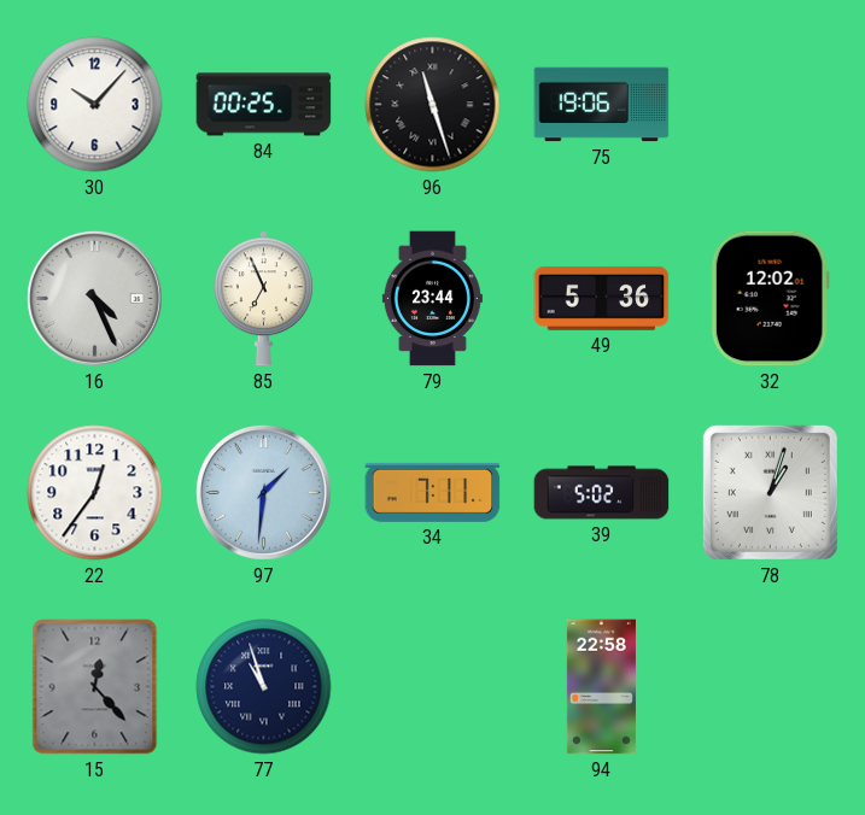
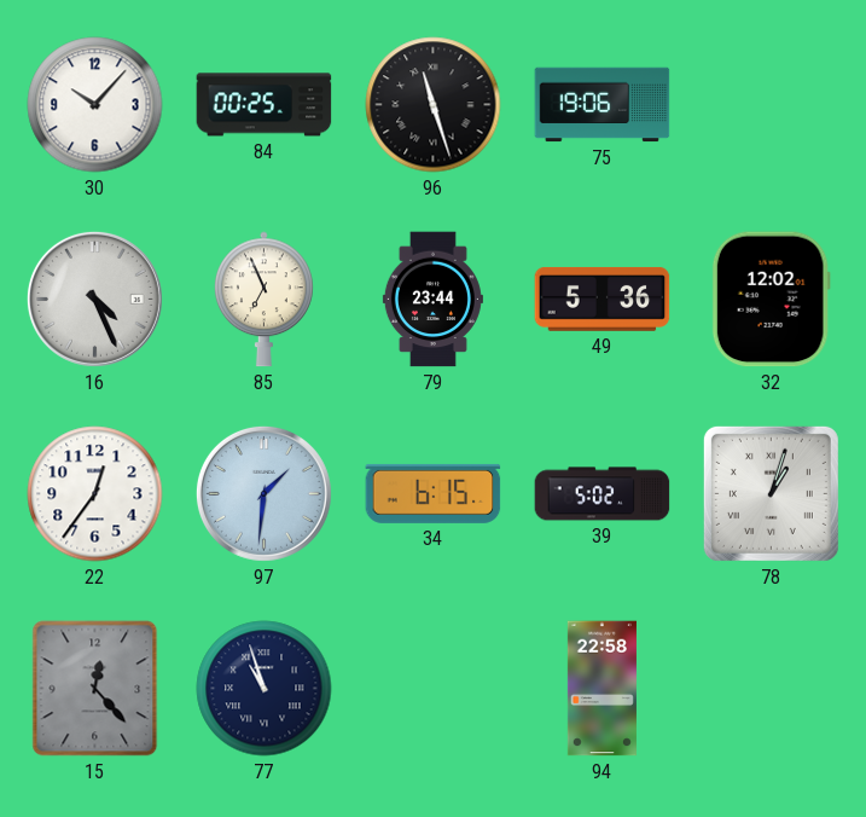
34: 7:11 -> 6:15 (434, 493)
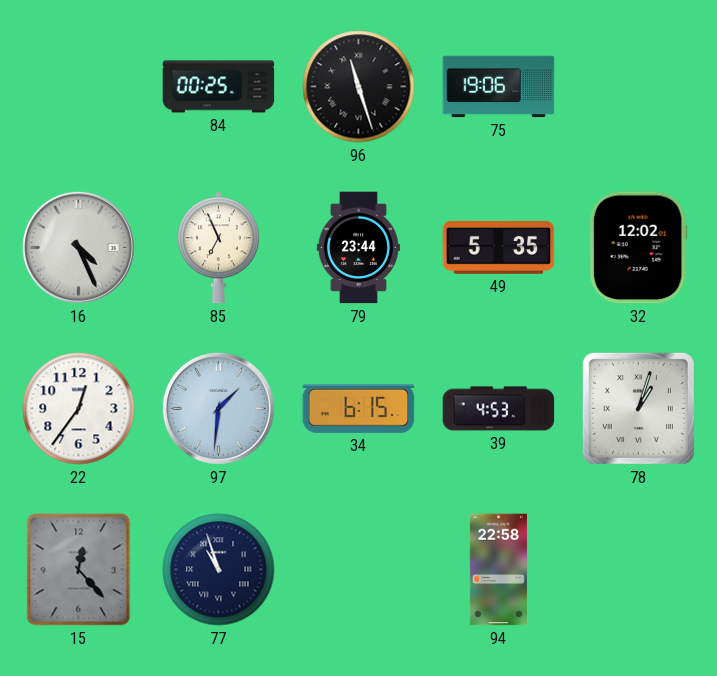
30: 10:07 -> none (95, 105)
49: 5:36 -> 5:35 (499, 247)
39: 5:02 -> 4:53 (499, 409)
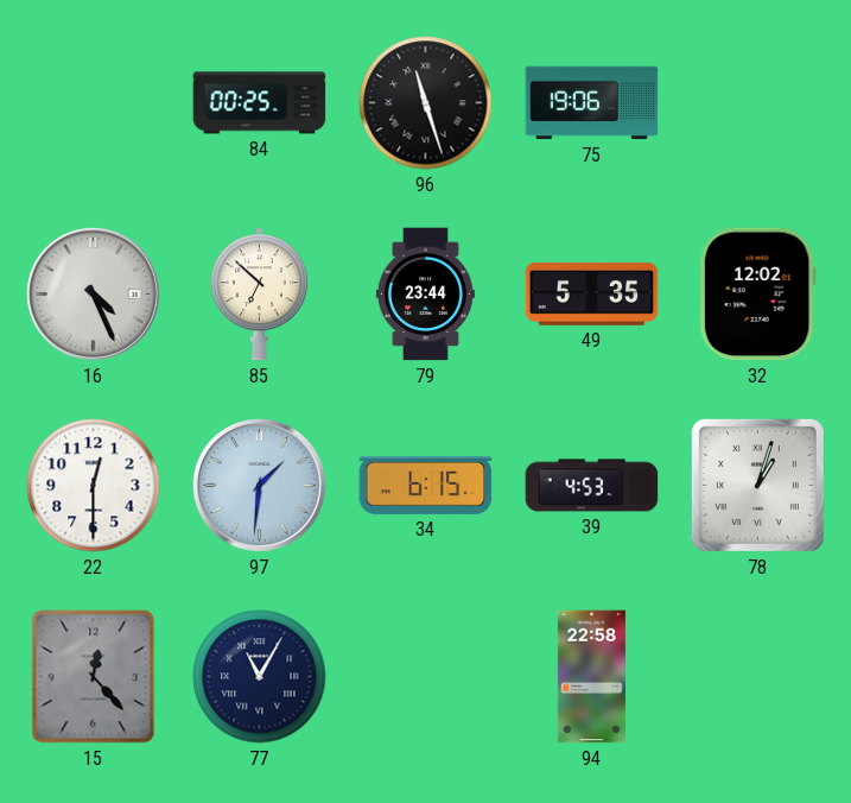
85: 6:56 -> 6:52 (260, 295)
22: 12:36 -> 12:30 (94, 486)
77: 10:57 -> 11:05 (260, 677)
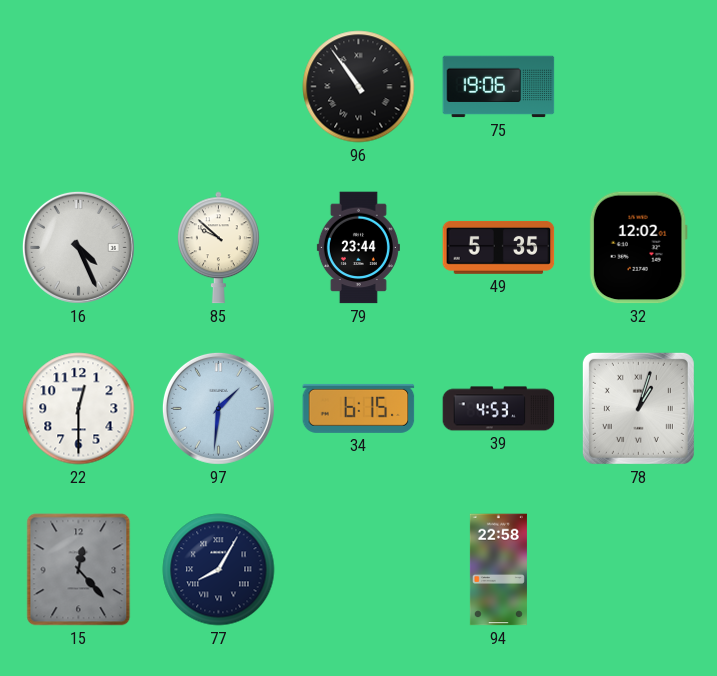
84: 00:25 -> none (260, 103)
96: 11:27 -> 10:54 (359, 87)
85: 6:52 -> 9:52 (219, 248)
77: 11:05 -> 8:05 (219, 570)
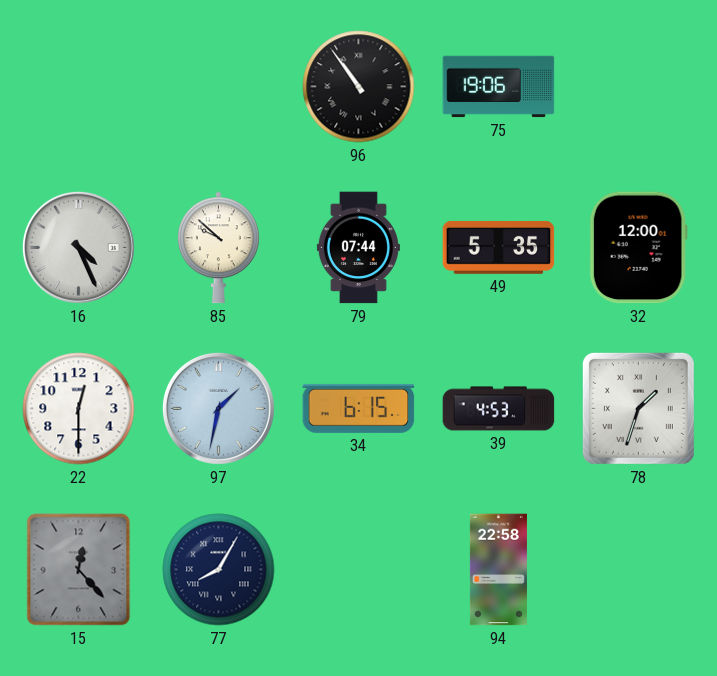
79: 23:44 -> 07:44 (358, 248)
32: 12:02 -> 12:00 (638, 248)
97: 1:31 -> 1:32 (218, 408)
78: 1:03 -> 1:33 (638, 408)
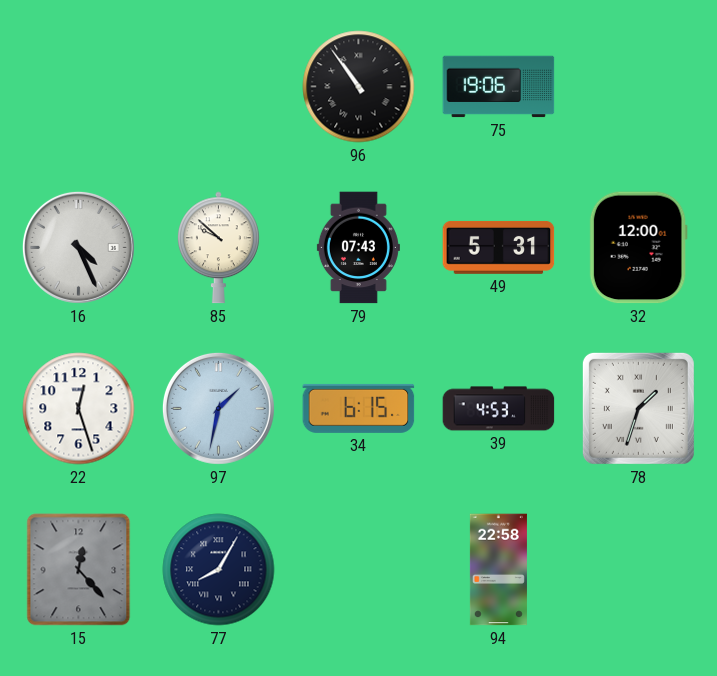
79: 07:44 -> 07:43 (358, 248)
49: 5:35 -> 5:31 (499, 247)
22: 12:30 -> 12:27 (79, 409)
